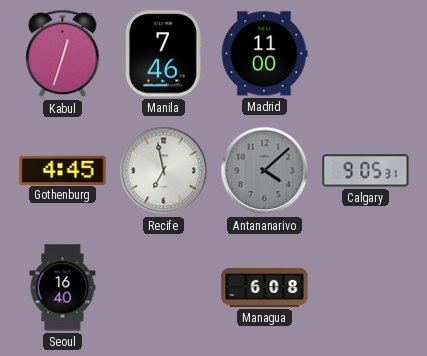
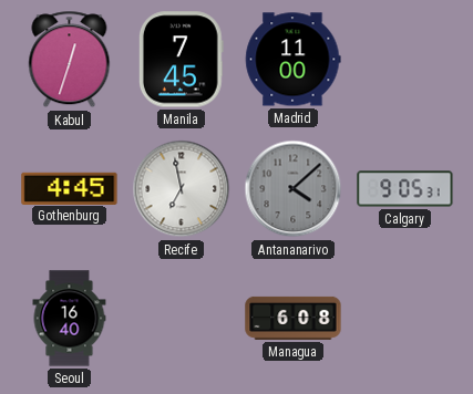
Manila: 7:46 -> 7:45 (181, 60)
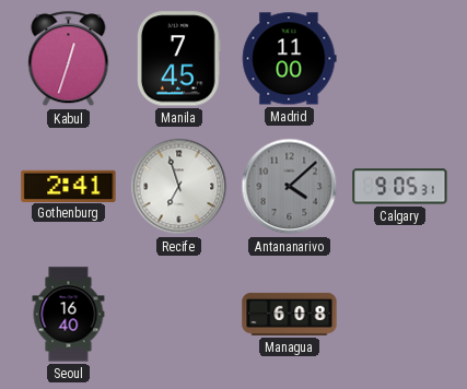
Gothenburg: 4:45 -> 2:41 (69, 186)
Recife: 6:58 -> 6:57 (179, 187)
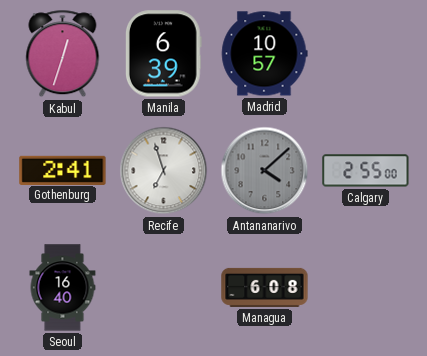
Manila: 7:45 -> 6:39 (163, 54)
Madrid: 11:00 -> 10:57 (265, 54)
Calgary: 9:05 -> 2:55 (366, 171)
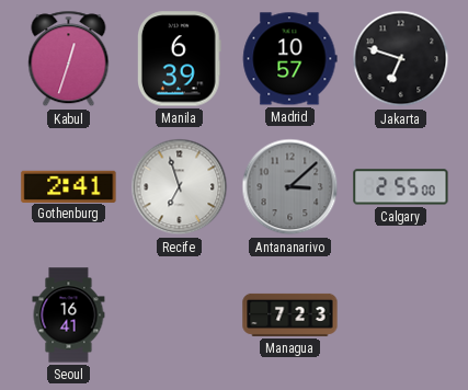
Jakarta: none -> 6:48 (401, 59)
Antananarivo: 4:08 -> 3:08 (290, 187)
Seoul: 16:40 -> 16:41 (69, 316)
Managua: 6:08 -> 7:23 (290, 314)
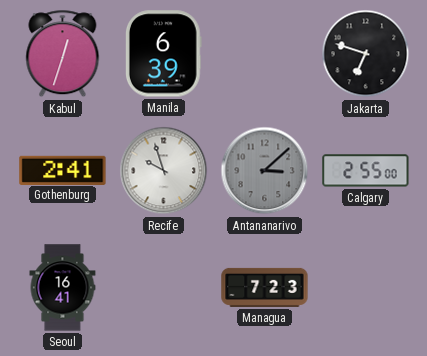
Madrid: 10:57 -> none (290, 59)
Recife: 6:57 -> 9:57 (164, 171)
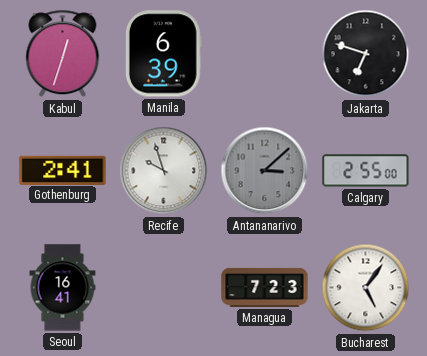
Bucharest: none -> 5:06 (366, 288)
